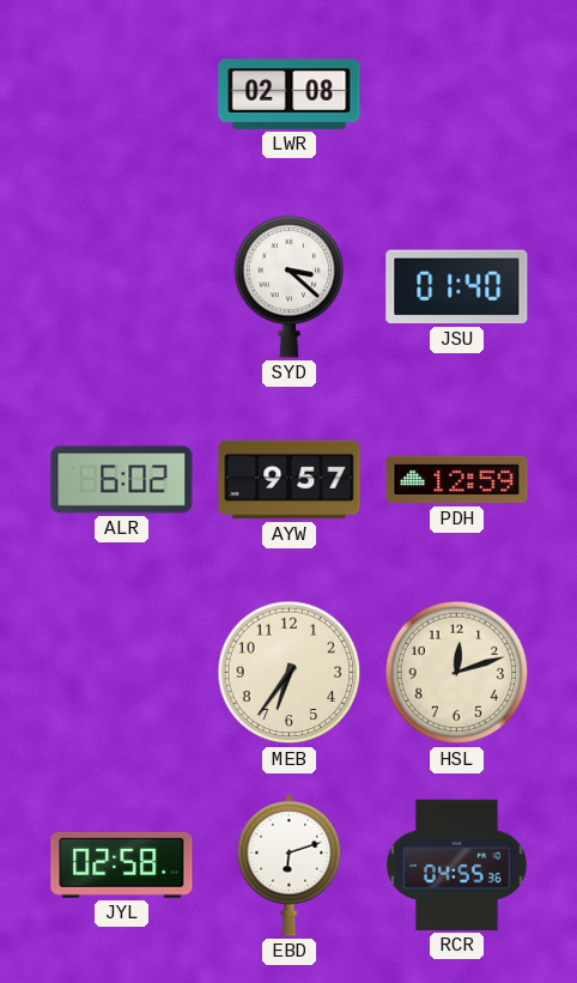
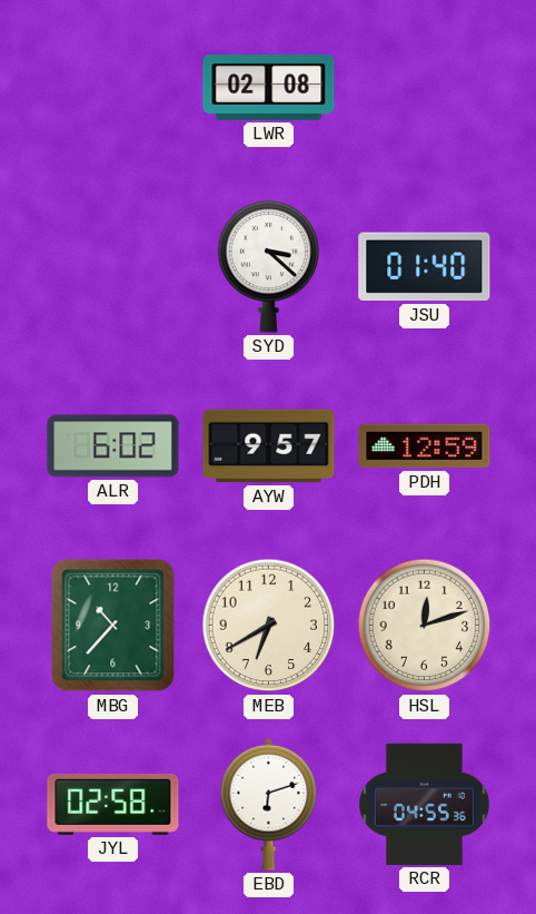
MBG: none -> 10:37 (113, 626)
MEB: 6:36 -> 6:40 (269, 626)
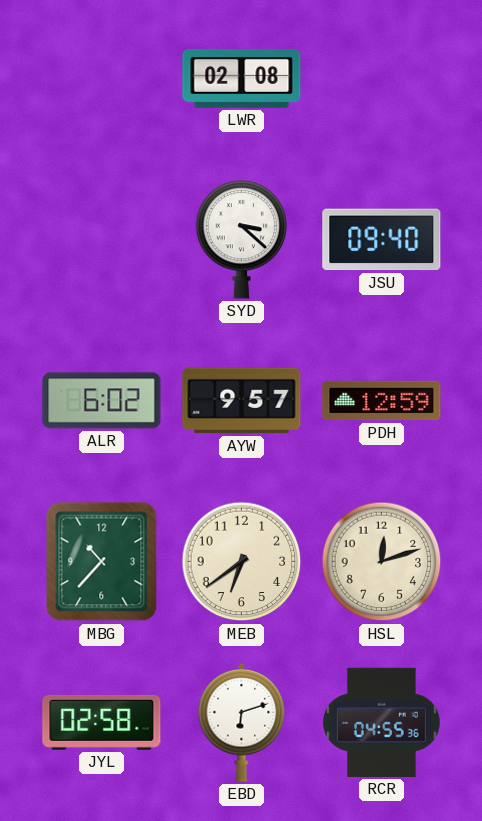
JSU: 01:40 -> 09:40 (382, 240)
MEB: 6:40 -> 6:39 (242, 562)
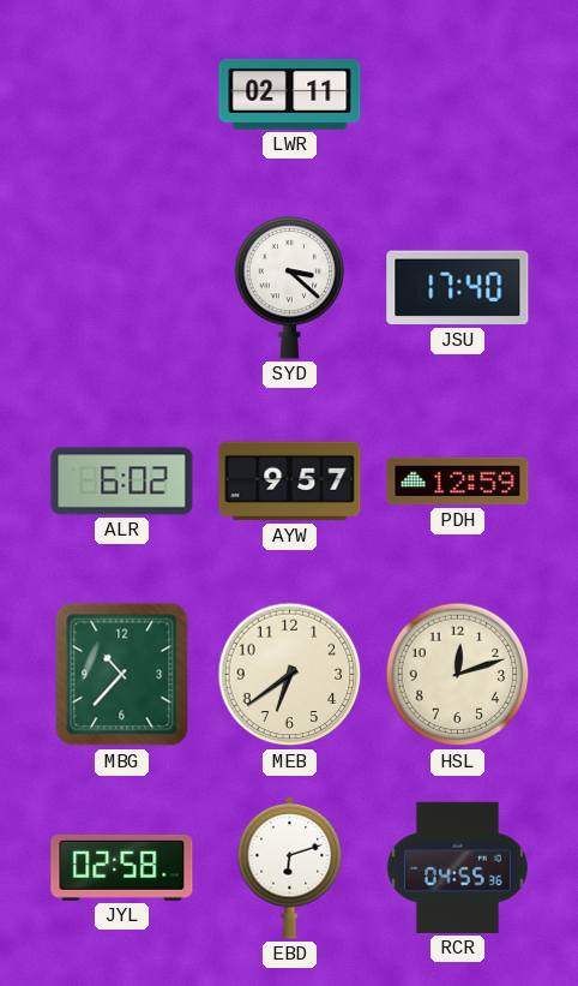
LWR: 02:08 -> 02:11 (290, 94)
JSU: 09:40 -> 17:40 (458, 288)
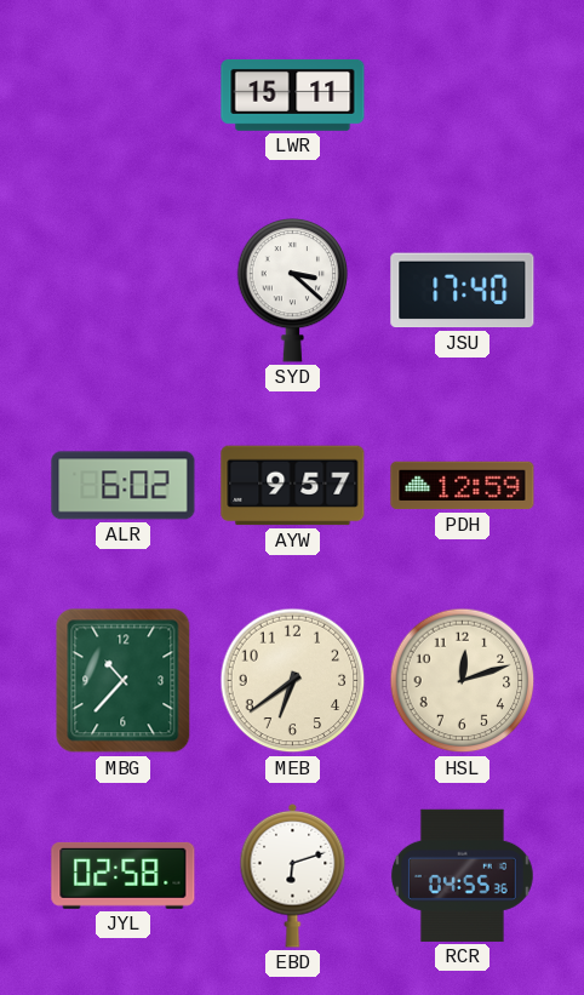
LWR: 02:11 -> 15:11 (293, 95)
